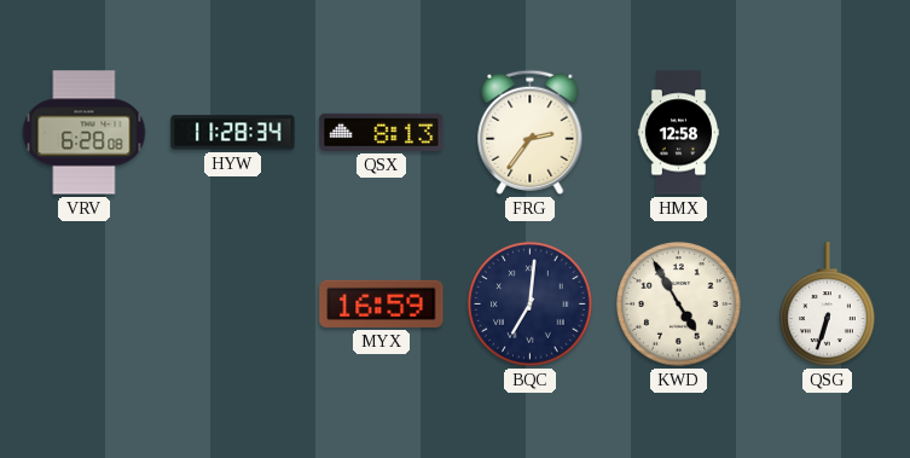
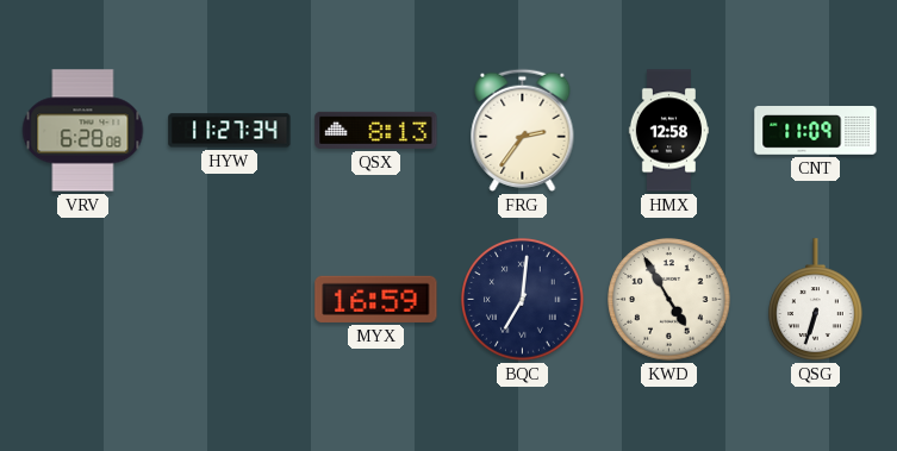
HYW: 11:28 -> 11:27 (230, 131)
CNT: none -> 11:09 (816, 131)
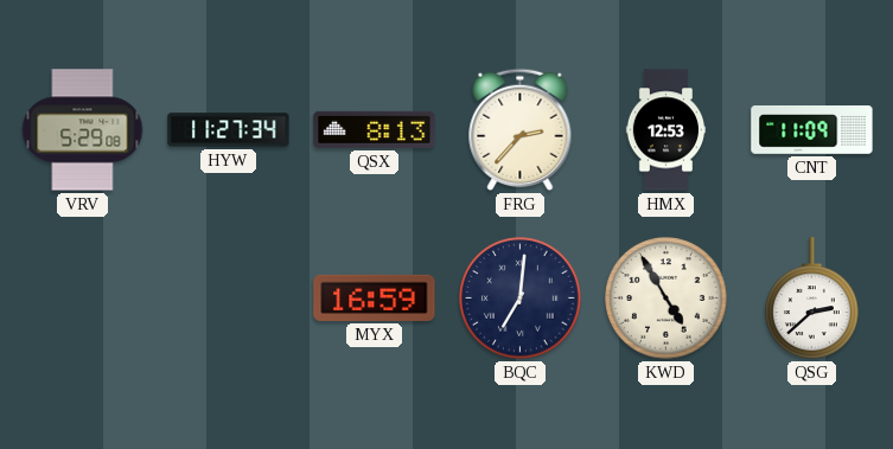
VRV: 6:28 -> 5:29 (83, 130)
FRG: 2:36 -> 2:37 (521, 129)
HMX: 12:58 -> 12:53 (666, 130)
QSG: 6:33 -> 2:38 (812, 299)
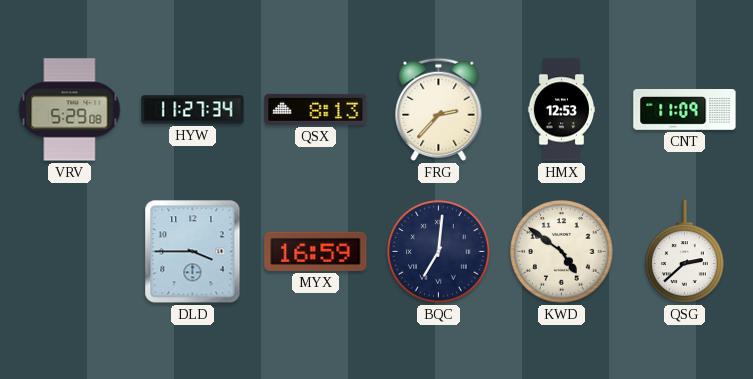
DLD: none -> 3:45 (193, 252)
KWD: 4:55 -> 4:51 (562, 252)
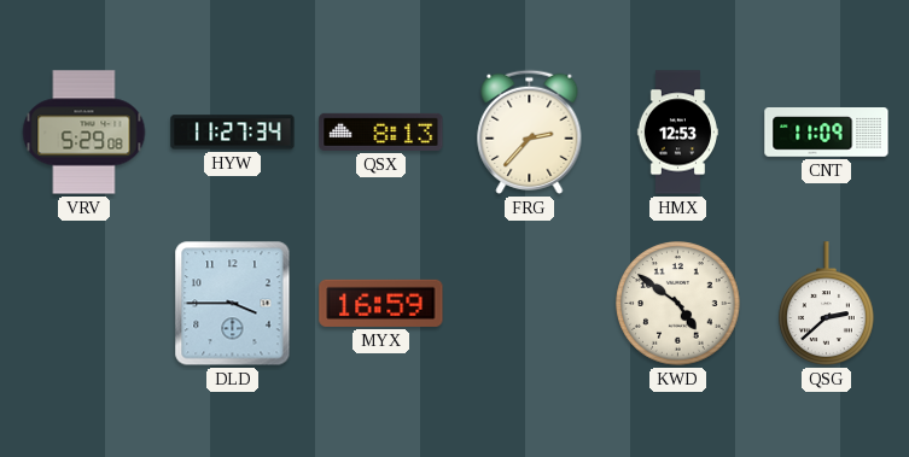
BQC: 7:01 -> none (439, 252)
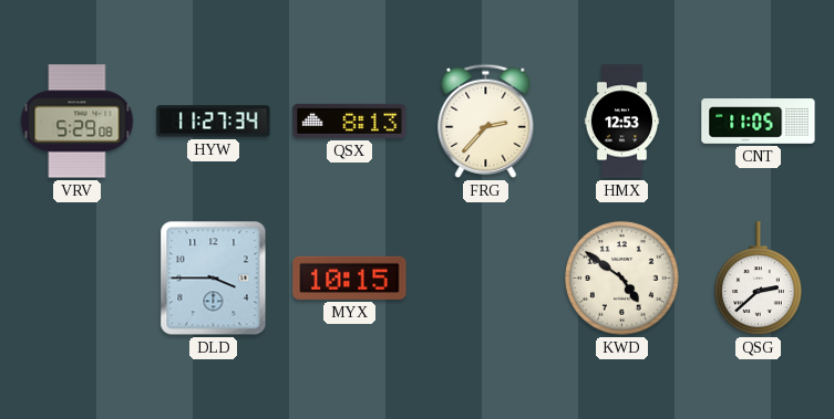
CNT: 11:09 -> 11:05 (759, 122)
MYX: 16:59 -> 10:15 (350, 277)
